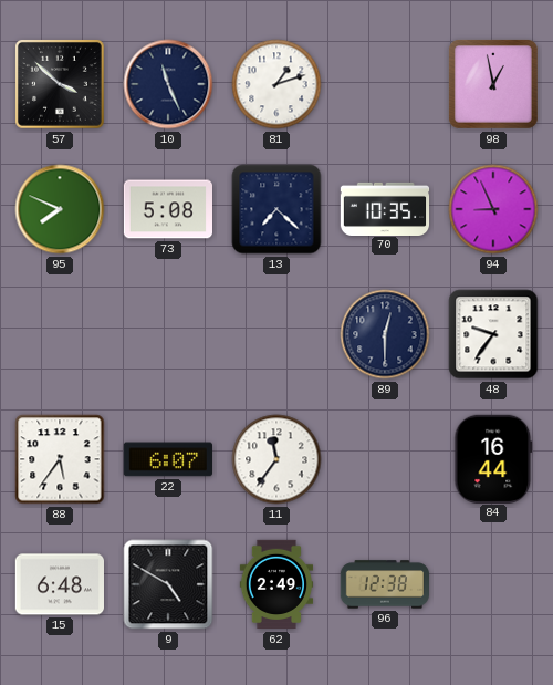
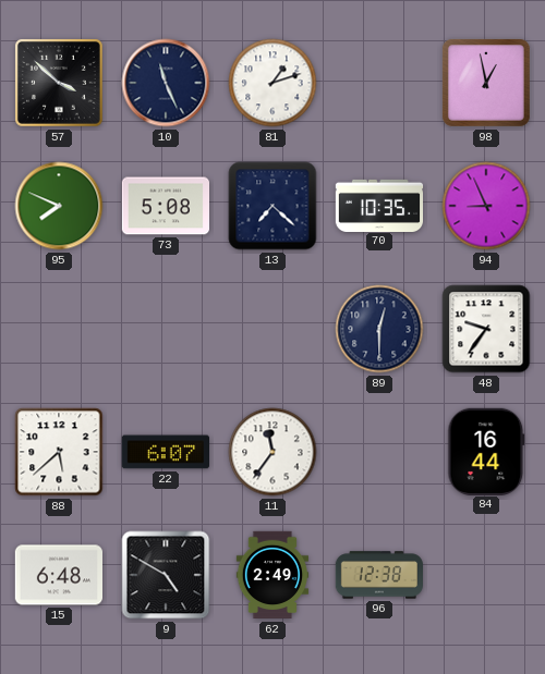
88: 5:36 -> 5:38 (59, 452)
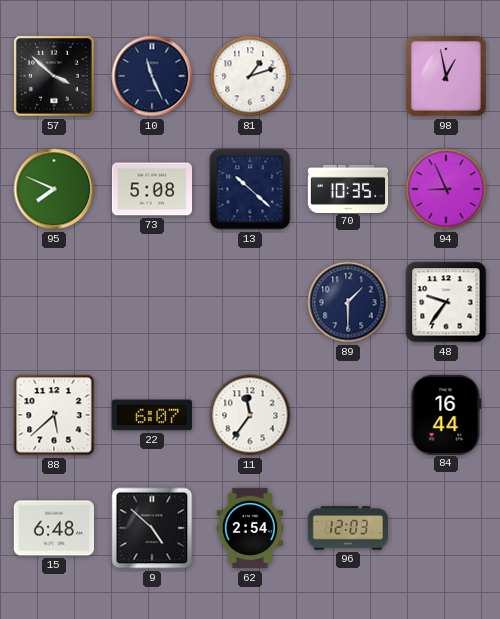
13: 7:22 -> 10:22 (250, 189)
89: 12:30 -> 1:30 (348, 302)
9: 4:50 -> 4:52 (152, 528)
62: 2:49 -> 2:54 (250, 528)
96: 12:38 -> 12:03 (347, 528)
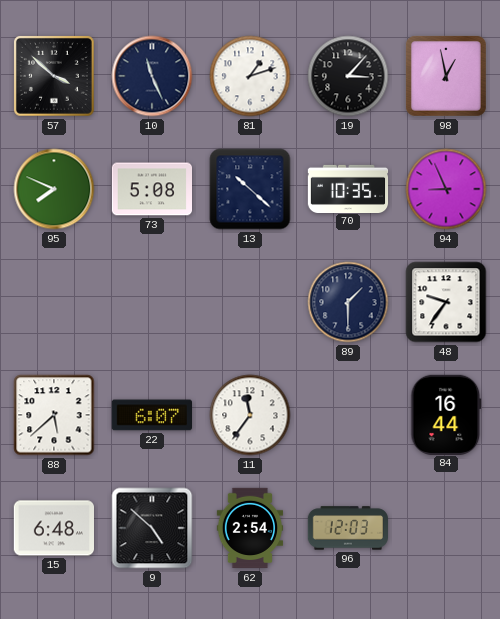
19: none -> 3:07 (348, 76)
